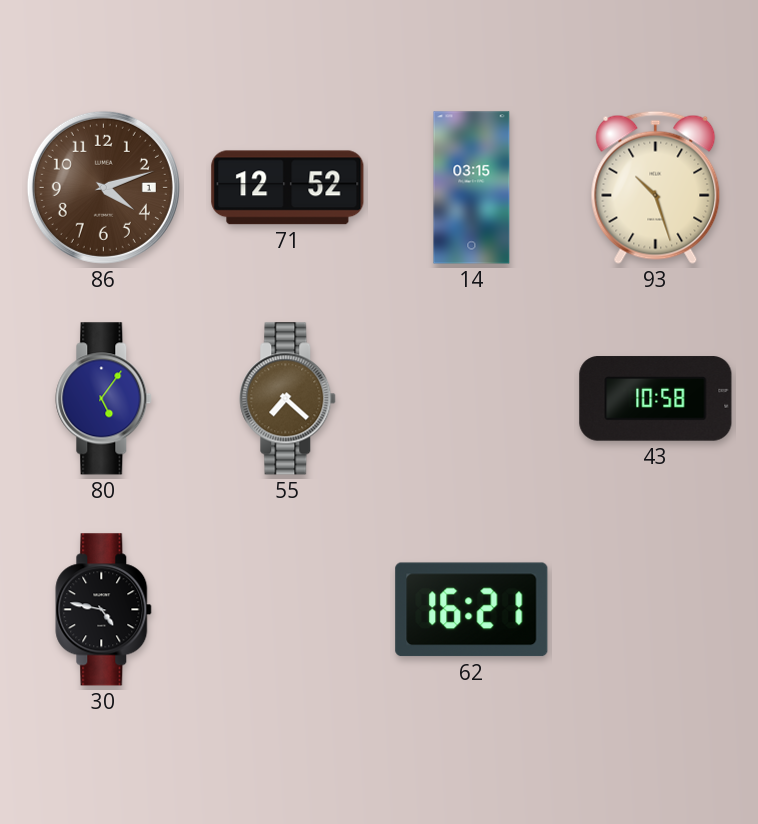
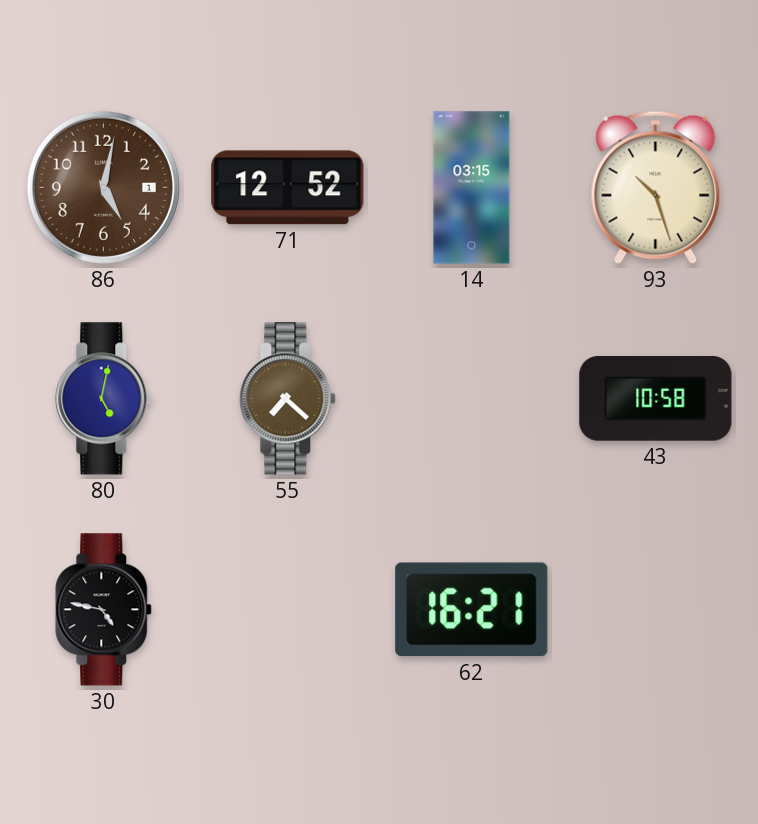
86: 4:12 -> 5:02 (103, 187)
80: 5:06 -> 5:02 (104, 399)
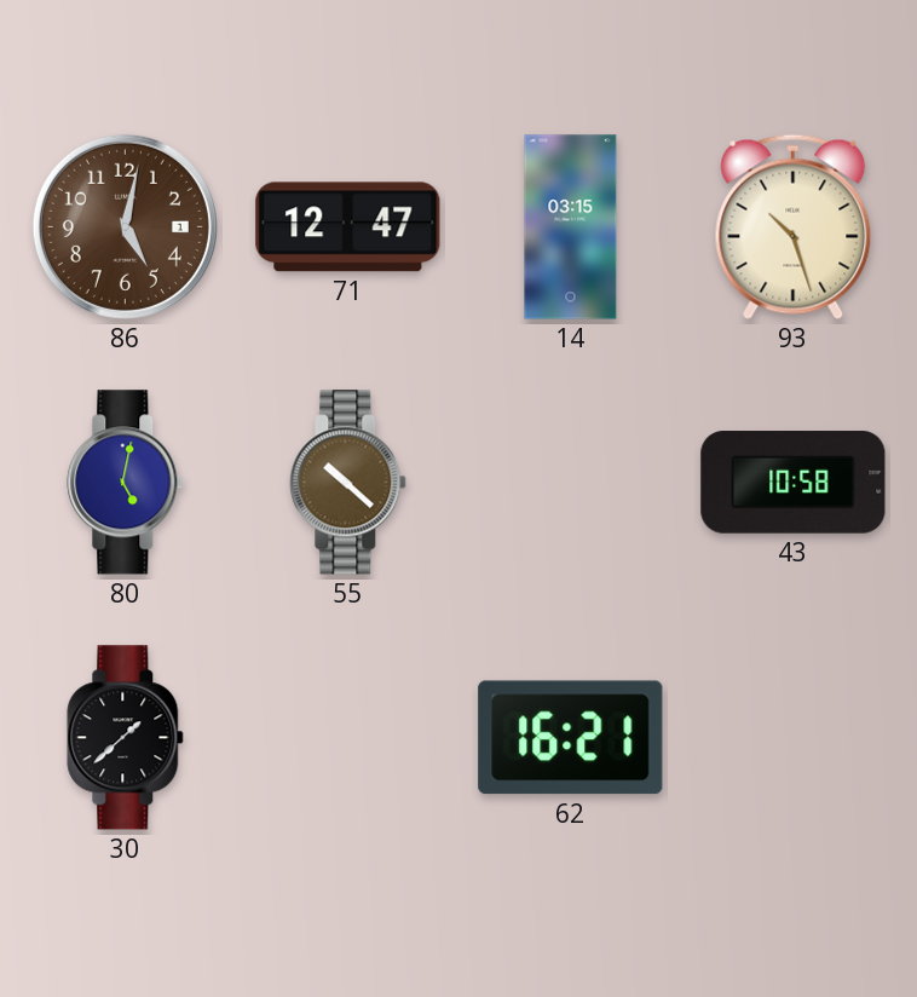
71: 12:52 -> 12:47 (348, 227)
55: 7:22 -> 10:22 (348, 483)
30: 4:47 -> 1:38 (126, 738)
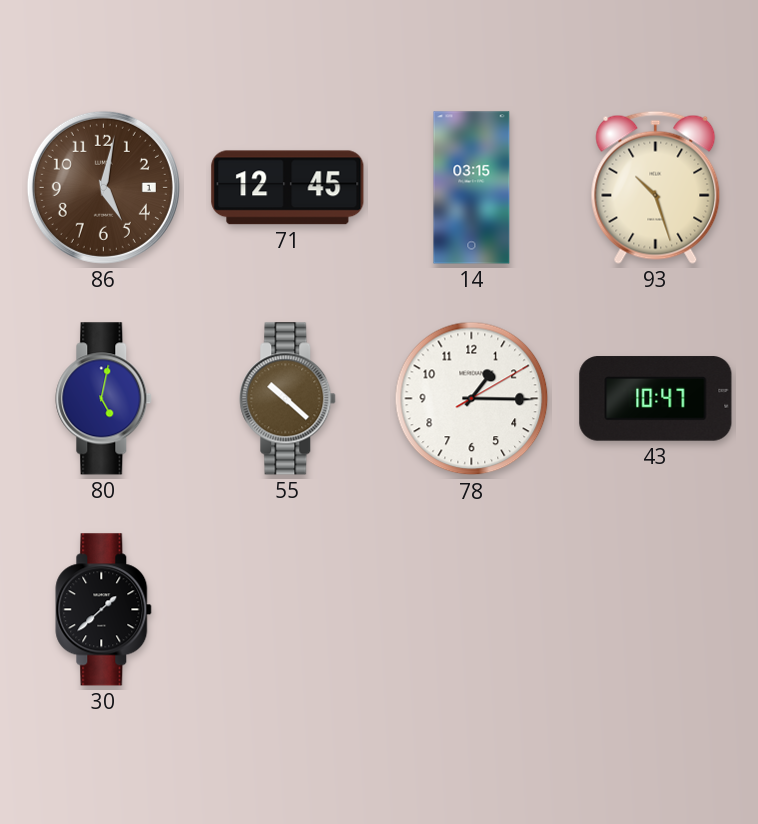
71: 12:47 -> 12:45 (288, 188)
78: none -> 1:15 (472, 399)
43: 10:58 -> 10:47 (656, 399)
62: 16:21 -> none (571, 738)
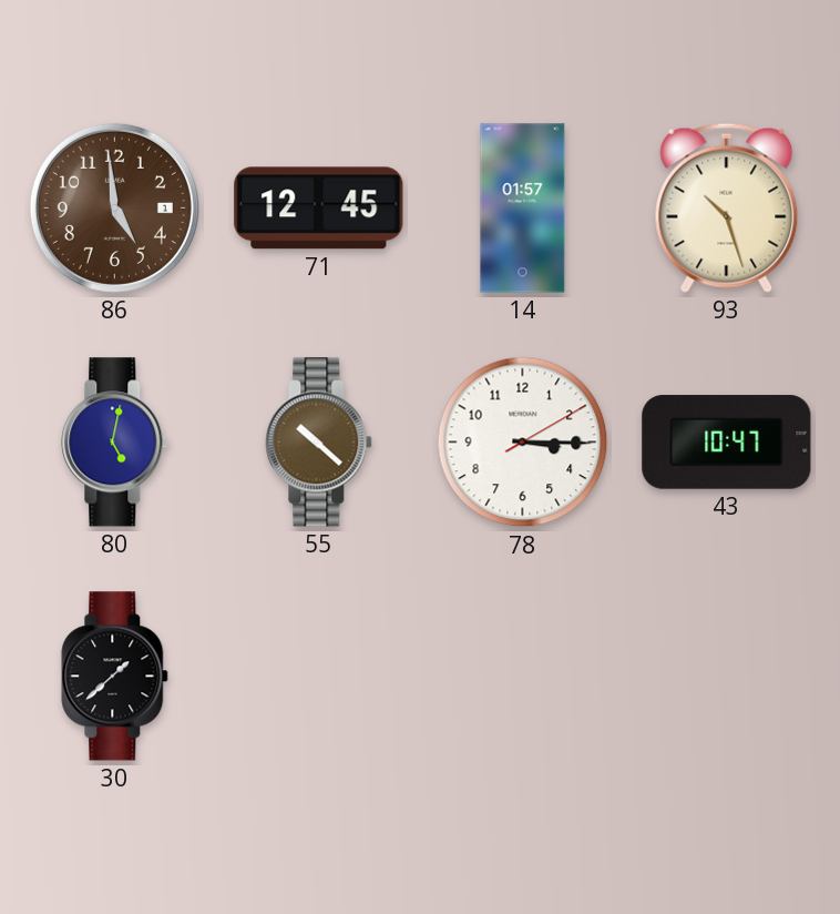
86: 5:02 -> 4:59 (114, 207)
14: 03:15 -> 01:57 (523, 209)
78: 1:15 -> 3:15 (523, 443)
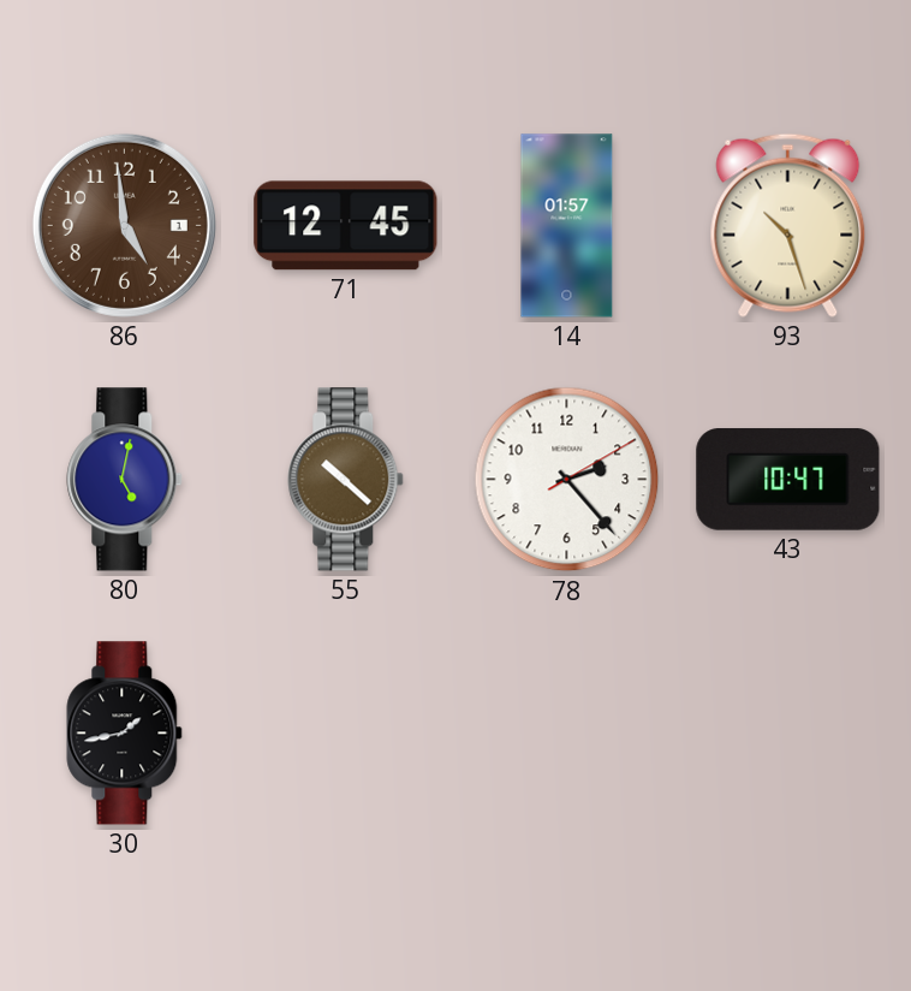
78: 3:15 -> 2:23 (567, 480)
30: 1:38 -> 1:43 (125, 734)
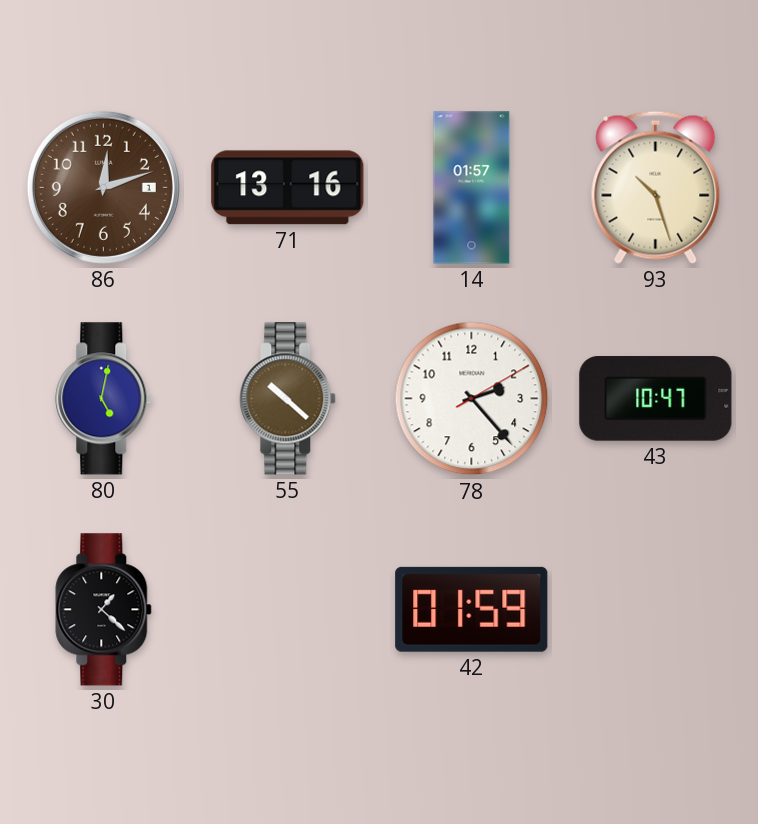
86: 4:59 -> 12:12 (103, 187)
71: 12:45 -> 13:16 (288, 188)
30: 1:43 -> 1:22 (104, 610)
42: none -> 01:59 (472, 609)
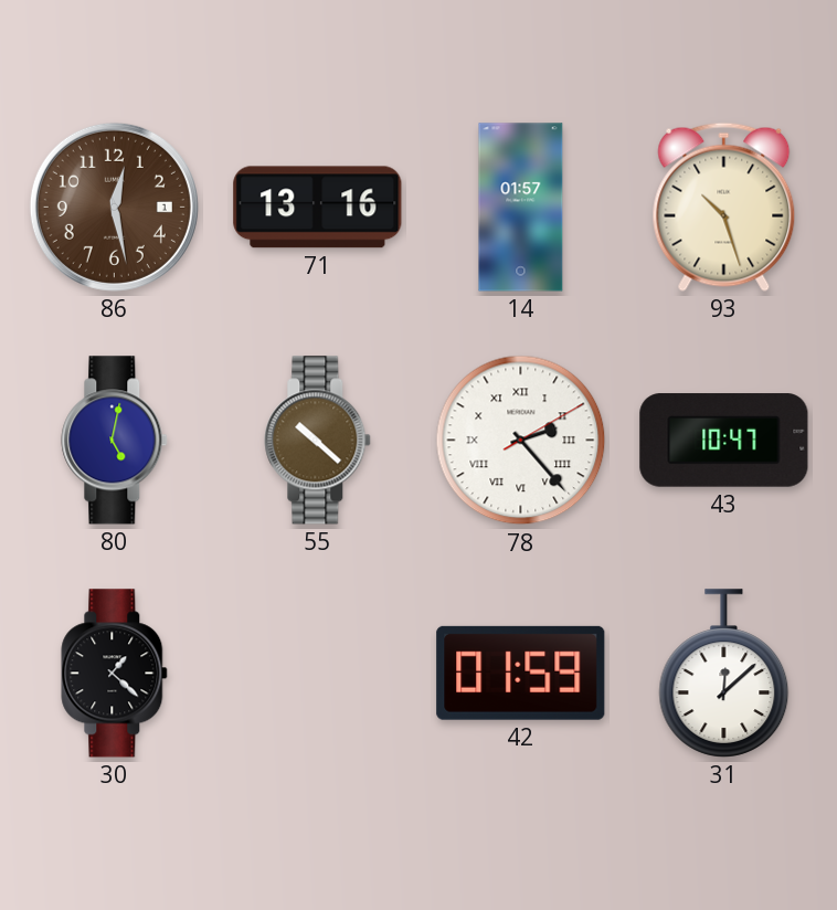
86: 12:12 -> 12:28 (114, 207)
78 numerals: Arabic -> Roman (521, 441)
31: none -> 12:08 (724, 674)
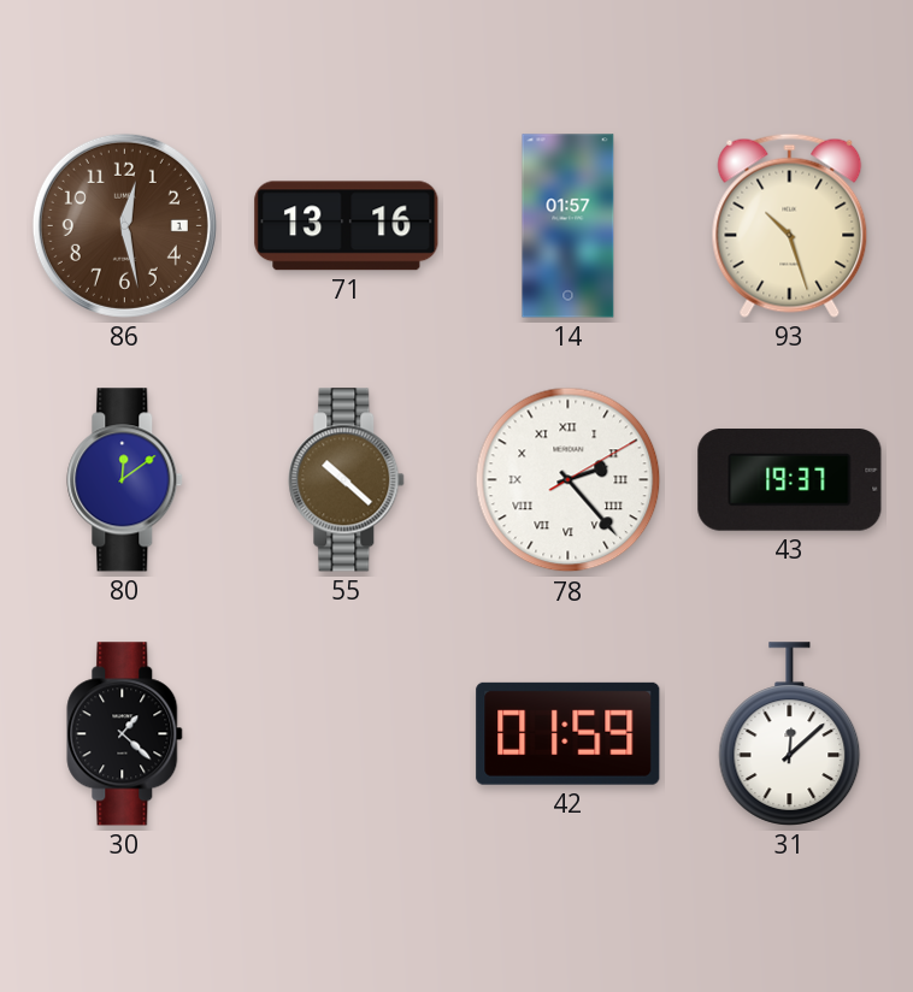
80: 5:02 -> 12:09 (125, 480)
43: 10:47 -> 19:37 (790, 480)
